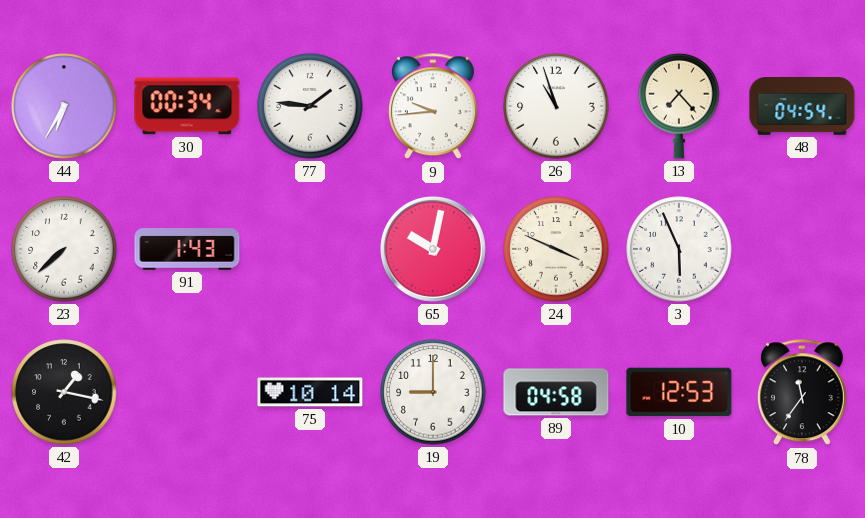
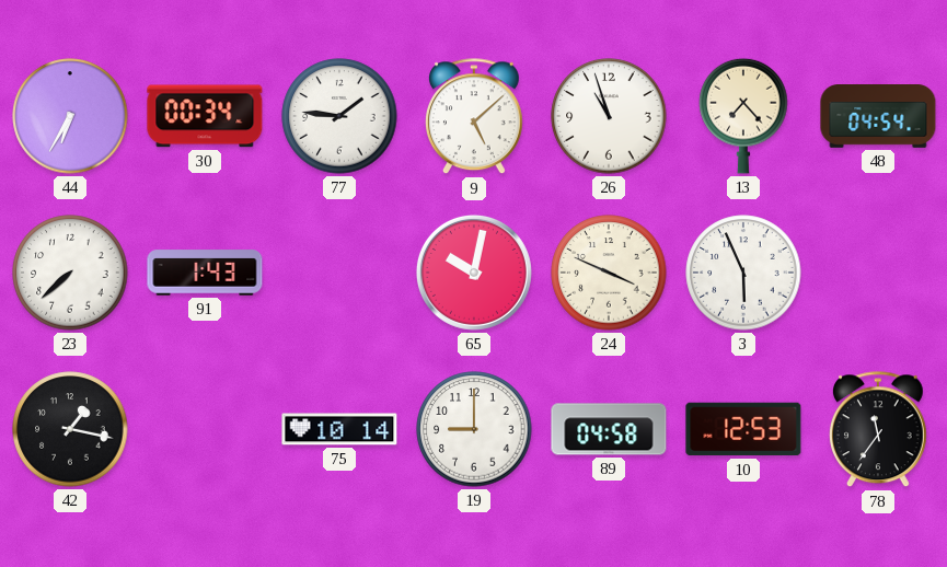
9: 9:44 -> 5:08 (474, 117)
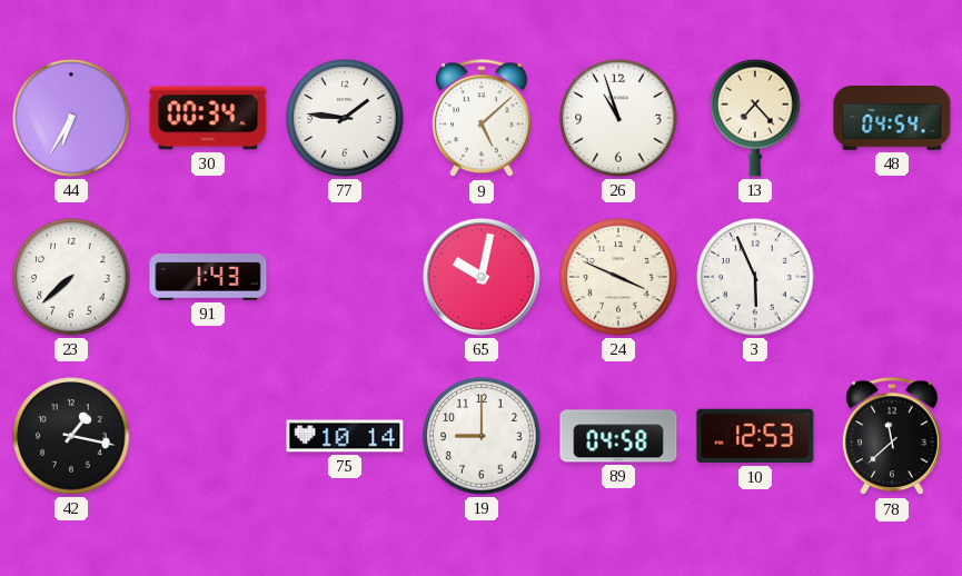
78: 11:36 -> 11:38 (892, 437)
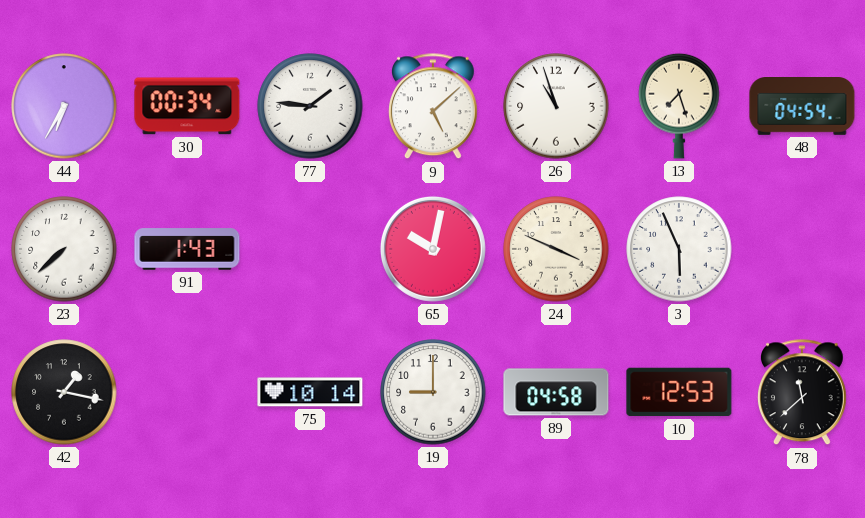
13: 7:23 -> 7:27 (679, 106)
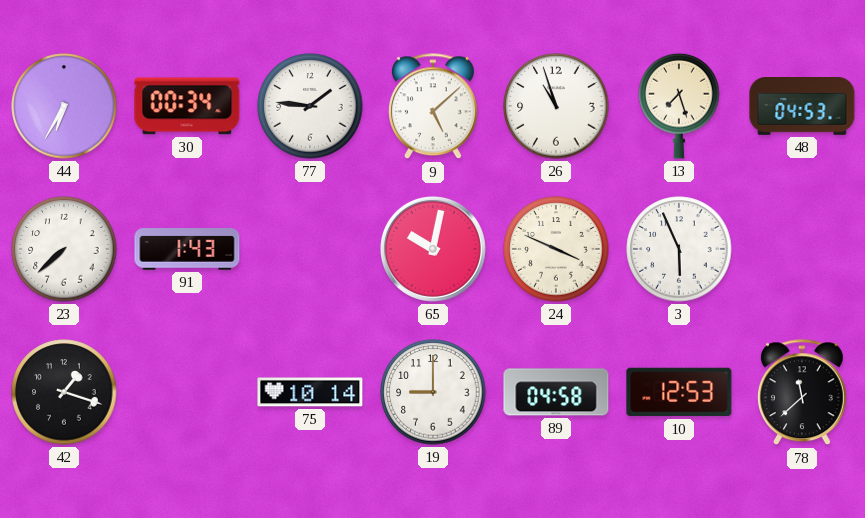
48: 04:54 -> 04:53 (802, 107)
42: 1:17 -> 1:18 (64, 392)
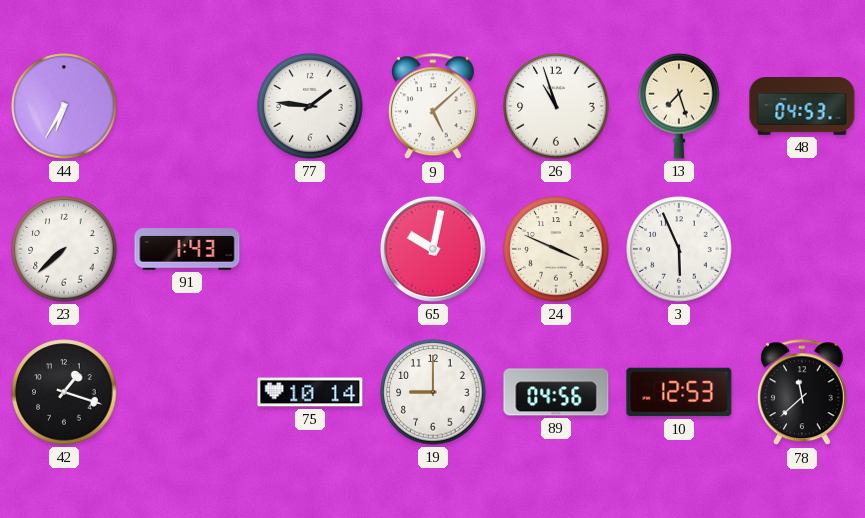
30: 00:34 -> none (187, 106)
89: 04:58 -> 04:56 (556, 392)
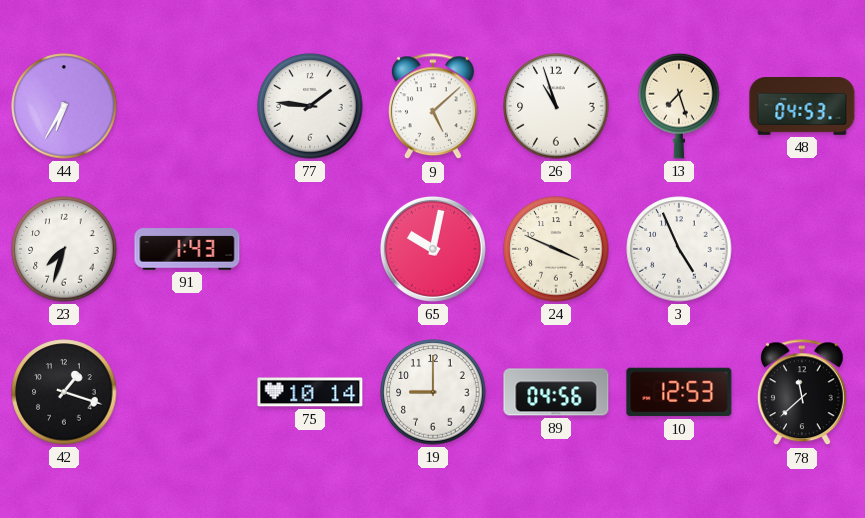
23: 7:38 -> 7:33 (64, 249)
3: 5:56 -> 4:56 (679, 249)
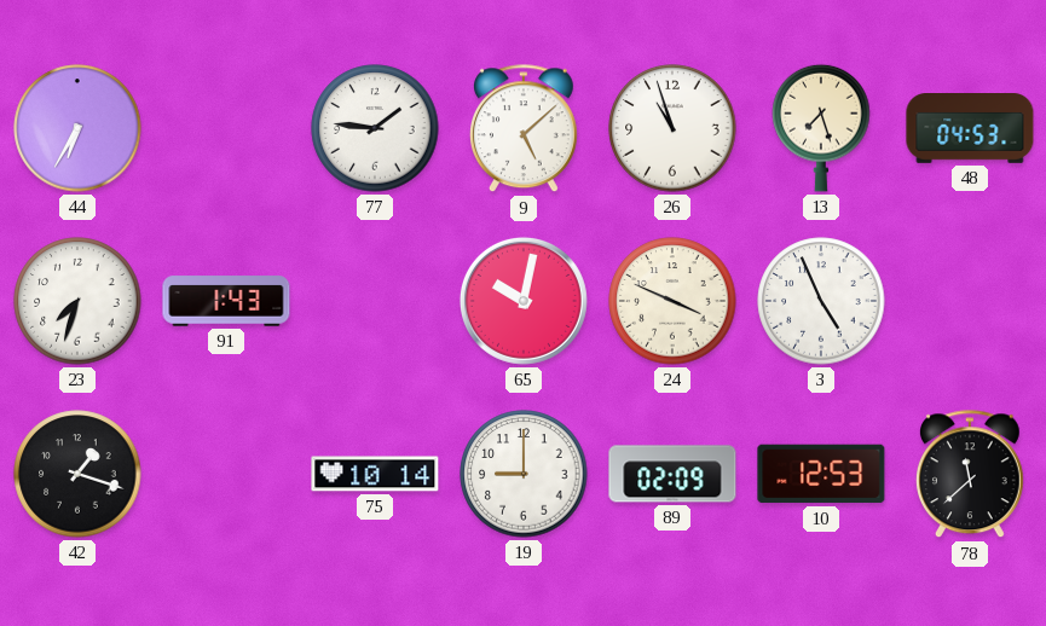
89: 04:56 -> 02:09 (672, 474)
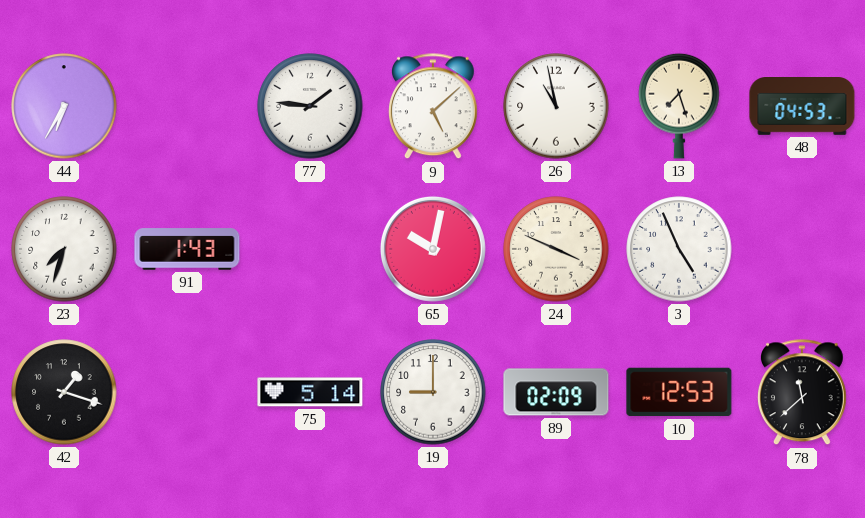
26: 10:57 -> 10:58 (556, 106)
75: 10:14 -> 5:14 (310, 392)
